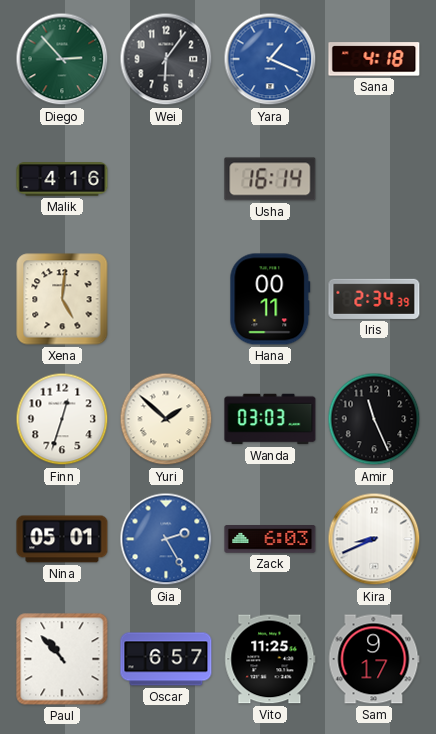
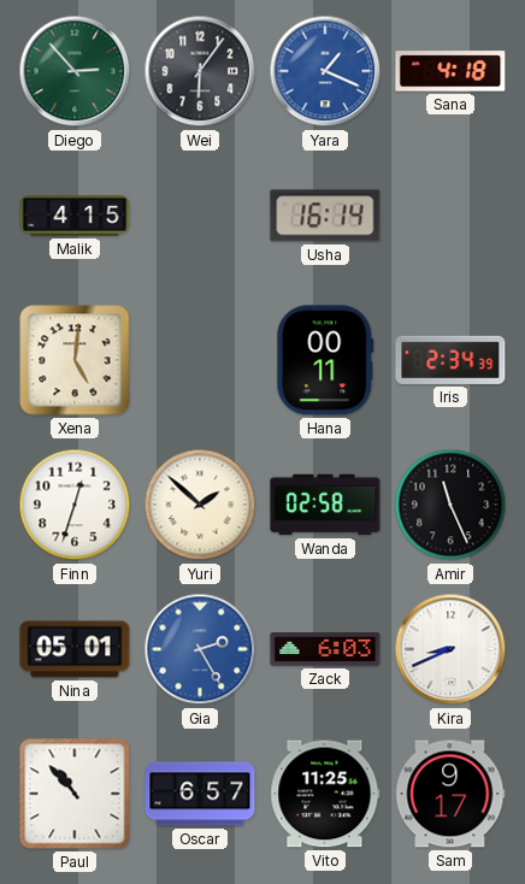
Malik: 4:16 -> 4:15 (75, 216)
Wanda: 03:03 -> 02:58 (325, 505)
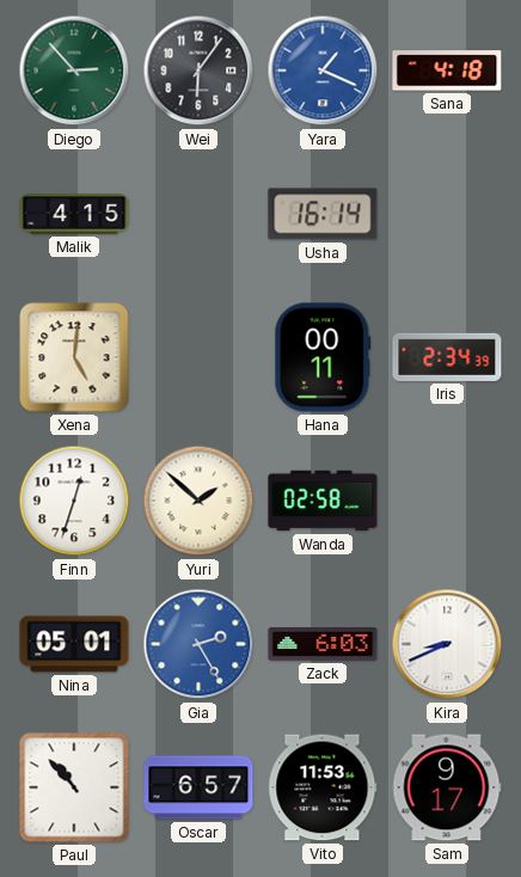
Amir: 11:26 -> none (450, 505)
Vito: 11:25 -> 11:53 (323, 787)
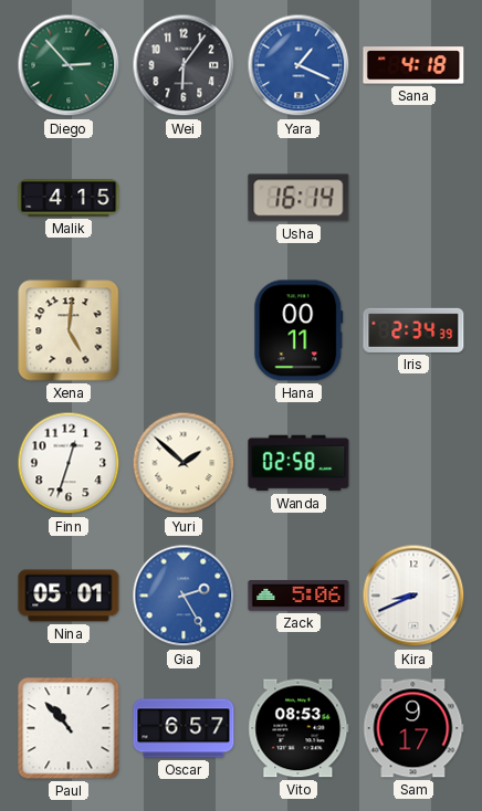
Zack: 6:03 -> 5:06 (298, 596)
Vito: 11:53 -> 08:53 (298, 728)
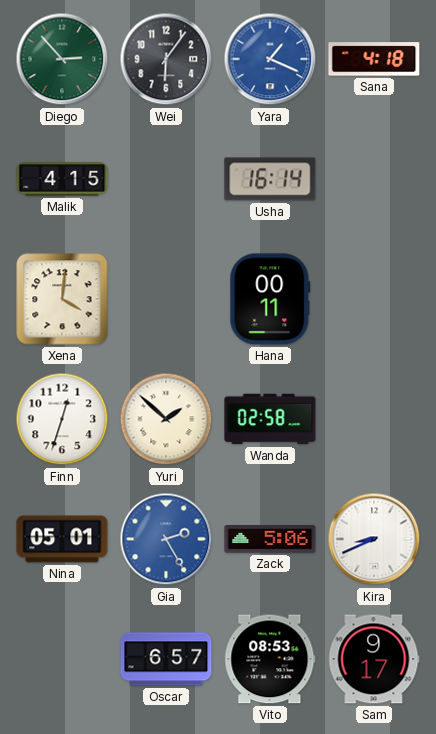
Xena: 5:01 -> 4:01 (62, 299)
Iris: 2:34 -> none (413, 330)
Paul: 10:53 -> none (69, 728)
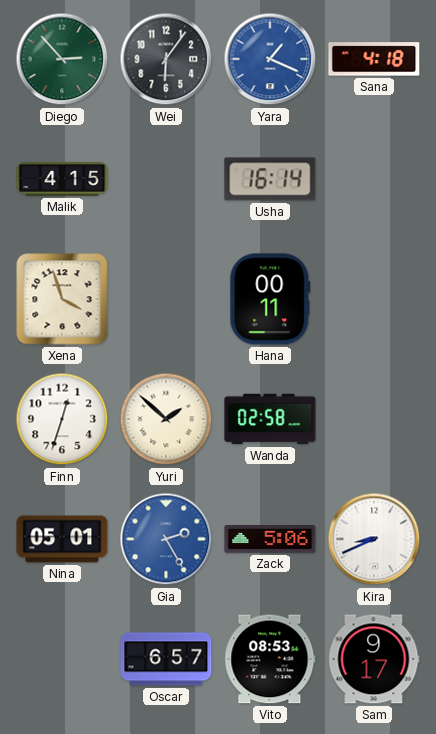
Xena: 4:01 -> 3:57 (62, 299)
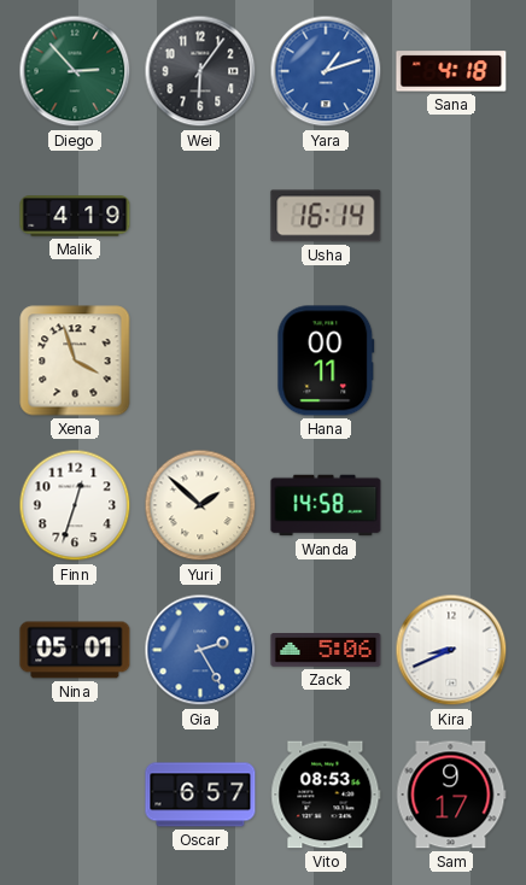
Yara: 1:19 -> 1:12 (326, 71)
Malik: 4:15 -> 4:19 (75, 216)
Wanda: 02:58 -> 14:58 (326, 505)
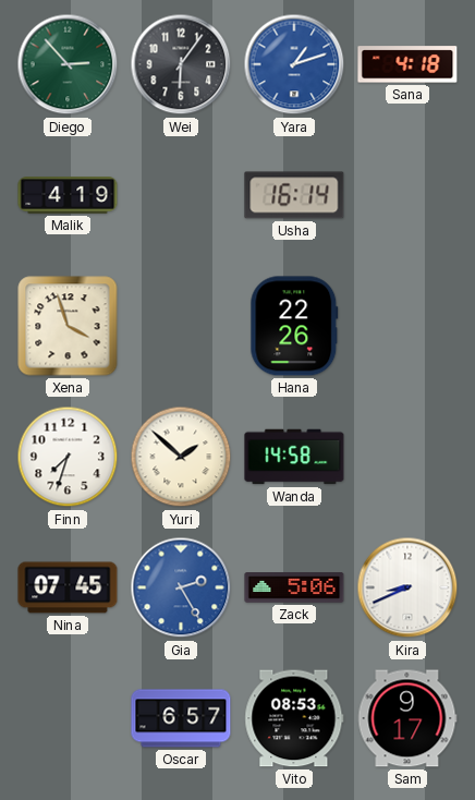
Hana: 00:11 -> 22:26 (294, 326)
Finn: 12:33 -> 7:33 (68, 457)
Nina: 05:01 -> 07:45 (68, 587)
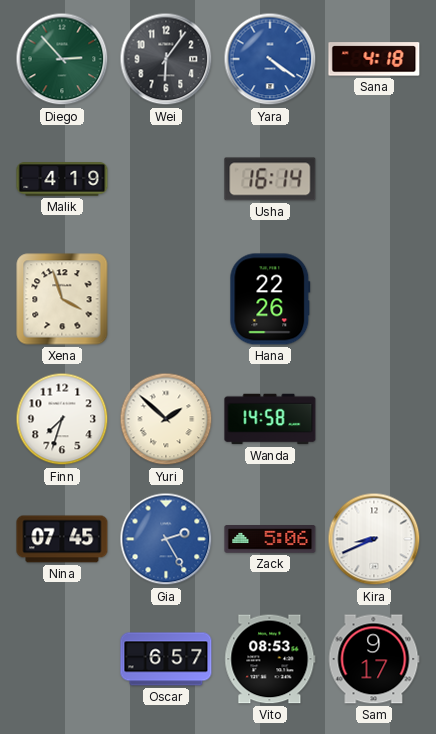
Yara: 1:12 -> 4:21 (270, 59)
